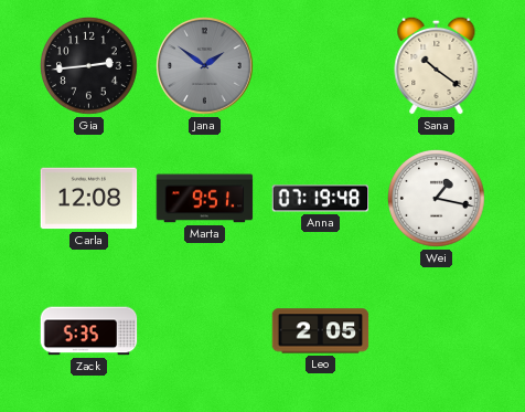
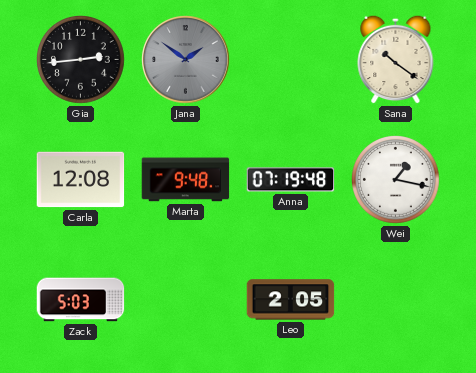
Marta: 9:51 -> 9:48 (186, 180)
Zack: 5:35 -> 5:03 (81, 300)
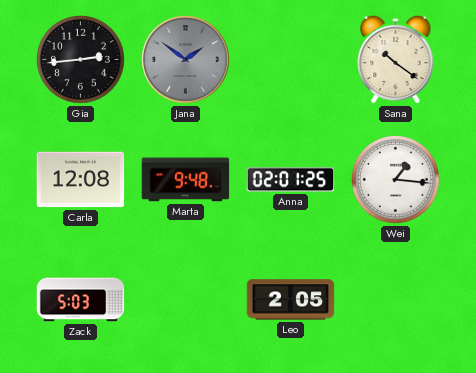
Anna: 07:19 -> 02:01 (291, 180)
Wei: 1:17 -> 1:16 (396, 180)
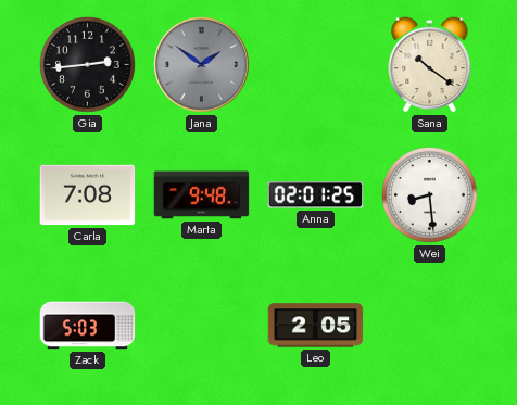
Carla: 12:08 -> 7:08 (88, 195)
Wei: 1:16 -> 8:29 (430, 195)
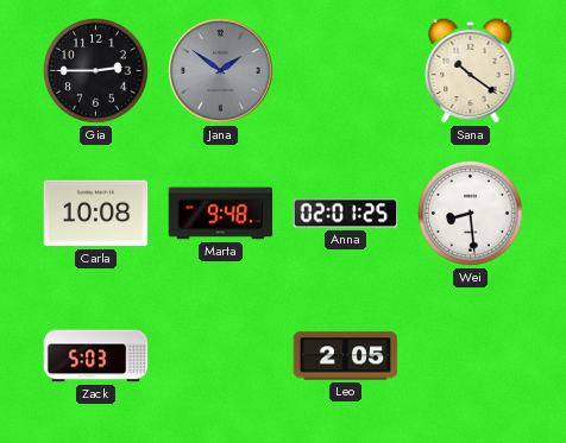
Gia: 2:44 -> 2:45 (96, 71)
Carla: 7:08 -> 10:08 (96, 214)
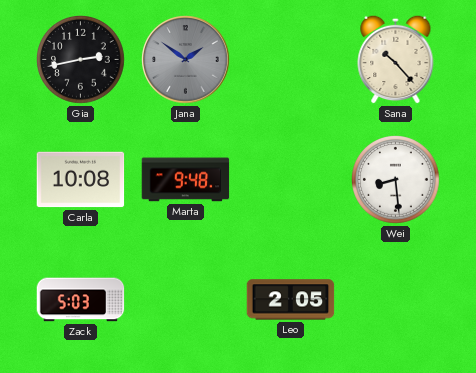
Gia: 2:45 -> 2:43 (81, 60)
Sana: 10:21 -> 10:23 (396, 59)
Anna: 02:01 -> none (346, 214)
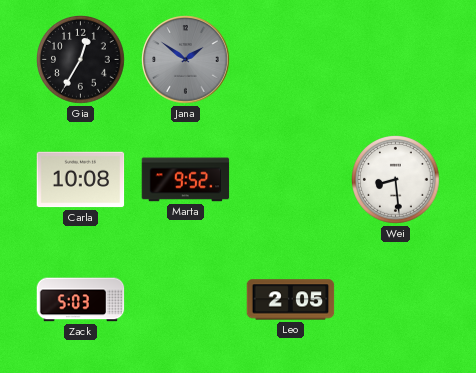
Gia: 2:43 -> 12:35 (81, 60)
Sana: 10:23 -> none (396, 59)
Marta: 9:48 -> 9:52 (186, 180)
